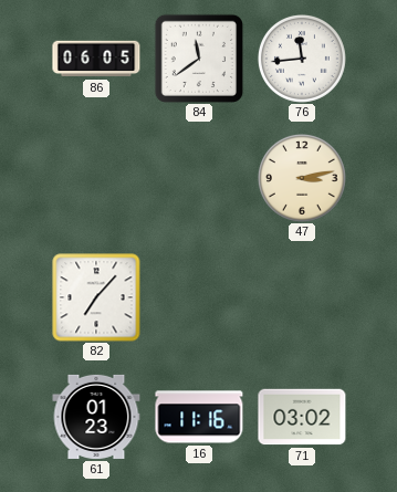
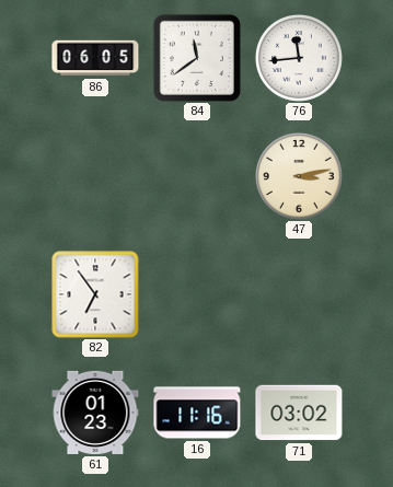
82: 7:07 -> 6:54 (95, 294)
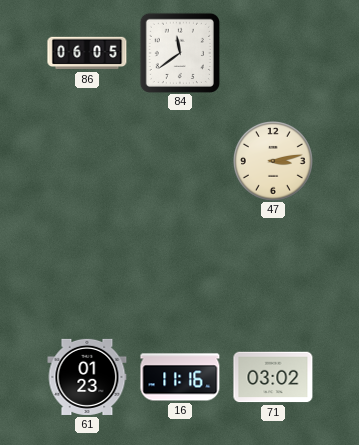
76: 11:44 -> none (299, 58)
82: 6:54 -> none (95, 294)
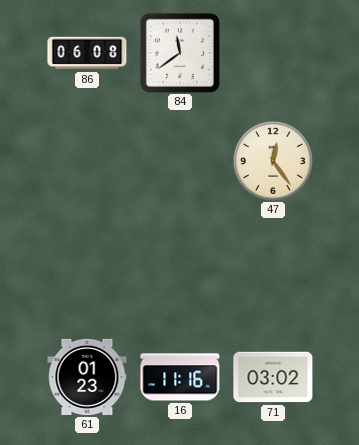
86: 06:05 -> 06:08 (87, 53)
47: 3:13 -> 12:24 (273, 161)
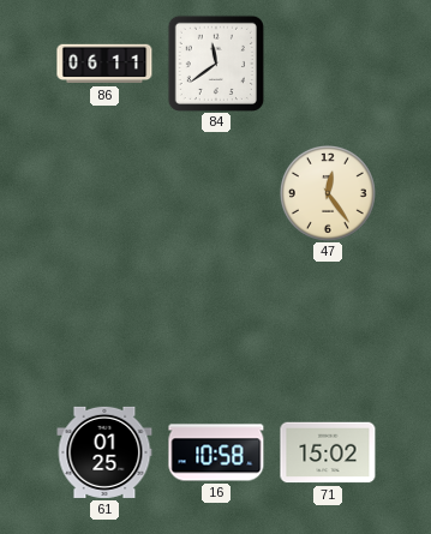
86: 06:08 -> 06:11 (104, 64)
61: 01:23 -> 01:25 (104, 452)
16: 11:16 -> 10:58 (216, 452)
71: 03:02 -> 15:02 (328, 452)
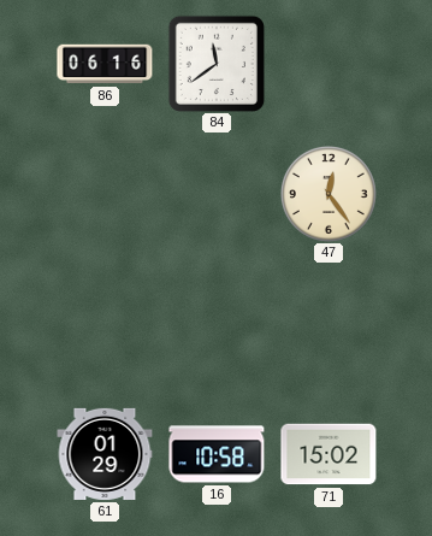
86: 06:11 -> 06:16 (105, 64)
61: 01:25 -> 01:29 (105, 454)
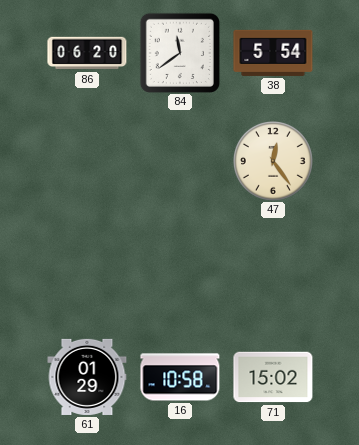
86: 06:16 -> 06:20 (87, 53)
38: none -> 5:54 (273, 53)
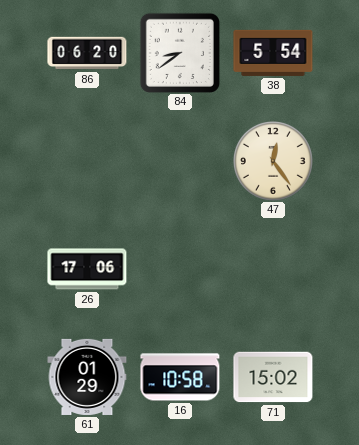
84: 11:39 -> 8:39 (180, 53)
26: none -> 17:06 (87, 269)
